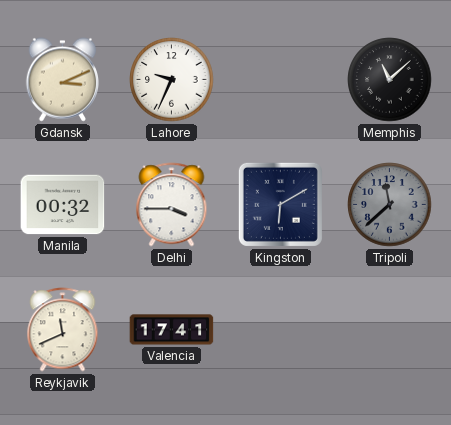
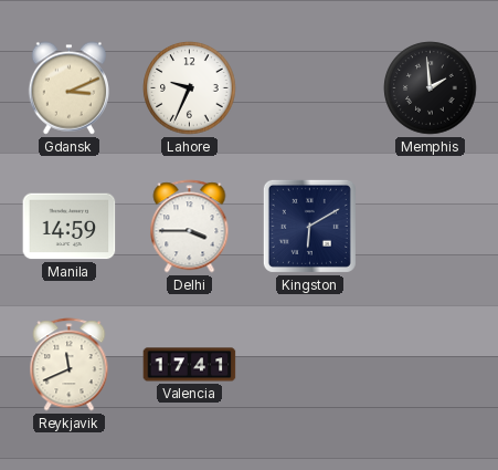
Memphis: 11:08 -> 1:59 (431, 88)
Manila: 00:32 -> 14:59 (70, 227)
Tripoli: 11:38 -> none (390, 205)
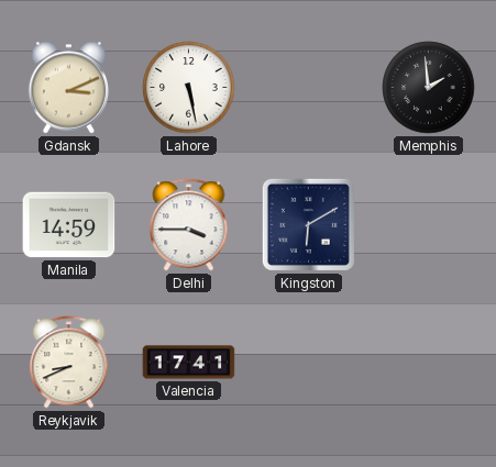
Lahore: 9:34 -> 5:28 (189, 88)
Reykjavik: 11:41 -> 8:41 (69, 363)
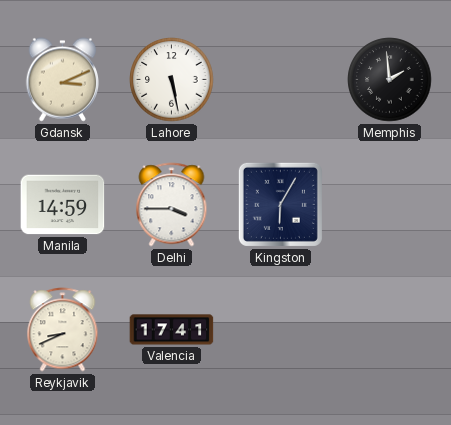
Kingston: 6:10 -> 6:05 (280, 204)
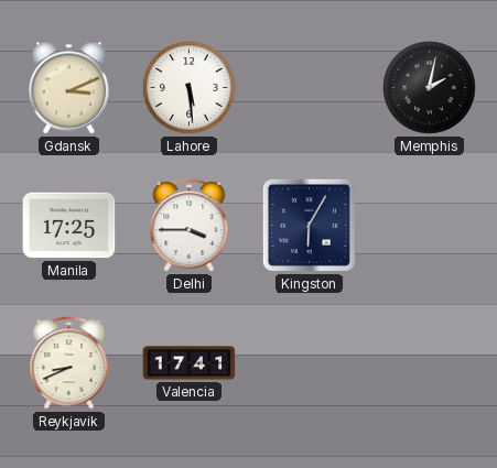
Lahore: 5:28 -> 5:29 (190, 88)
Memphis: 1:59 -> 2:02 (430, 88)
Manila: 14:59 -> 17:25 (69, 226)
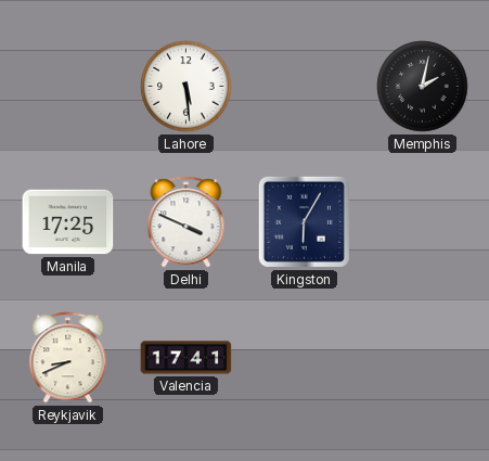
Gdansk: 3:11 -> none (68, 88)
Delhi: 3:45 -> 3:49 (186, 222)
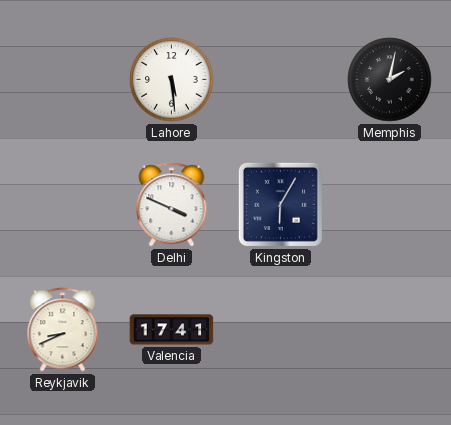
Manila: 17:25 -> none (68, 222)
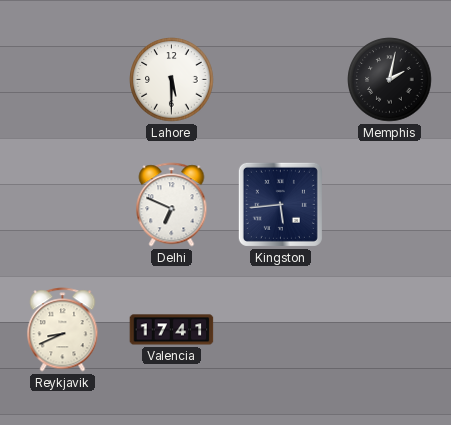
Lahore: 5:29 -> 5:30 (172, 80)
Delhi: 3:49 -> 6:49 (172, 205)
Kingston: 6:05 -> 5:44 (280, 204)
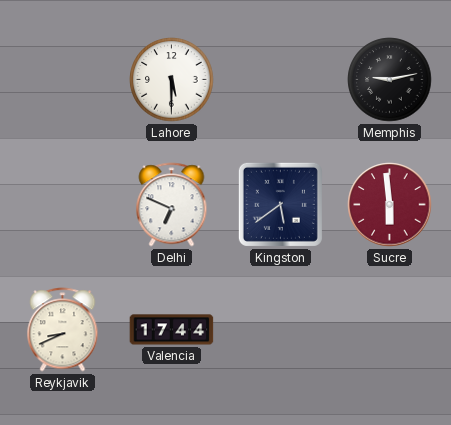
Memphis: 2:02 -> 9:13 (390, 80)
Kingston: 5:44 -> 5:39 (280, 204)
Sucre: none -> 5:59 (390, 205)
Valencia: 17:41 -> 17:44 (172, 330)
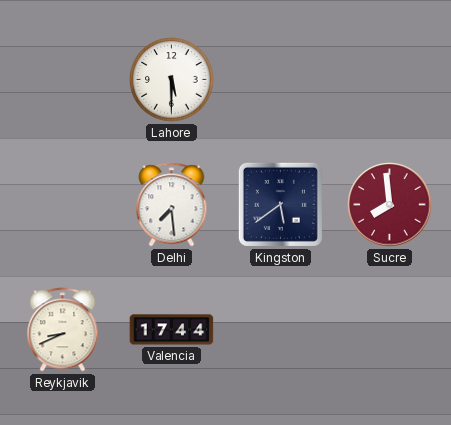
Memphis: 9:13 -> none (390, 80)
Delhi: 6:49 -> 7:29 (172, 205)
Sucre: 5:59 -> 7:59 (390, 205)
